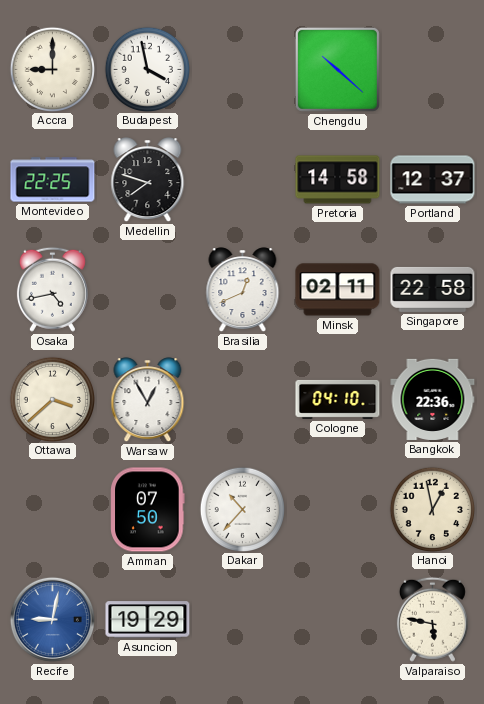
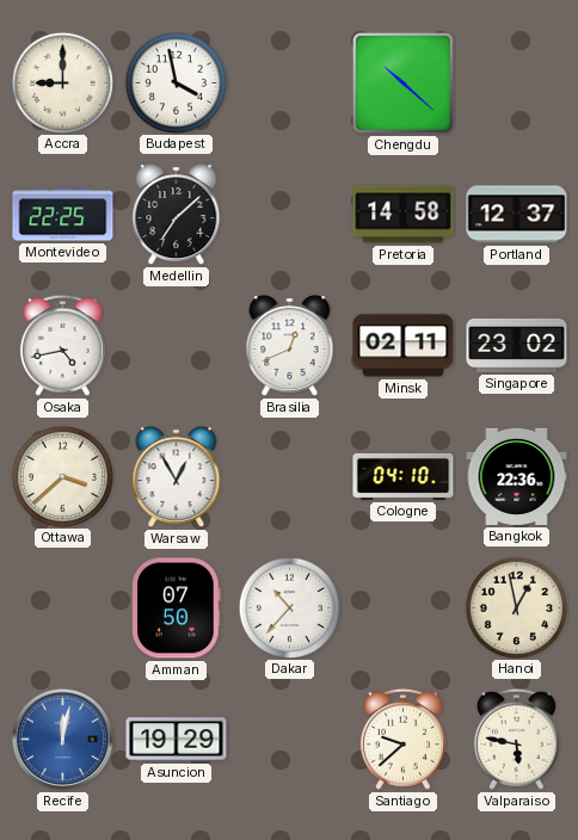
Medellin: 7:48 -> 7:08 (177, 215)
Singapore: 22:58 -> 23:02 (517, 345)
Recife: 9:02 -> 12:02 (62, 739)
Santiago: none -> 9:38 (402, 739)
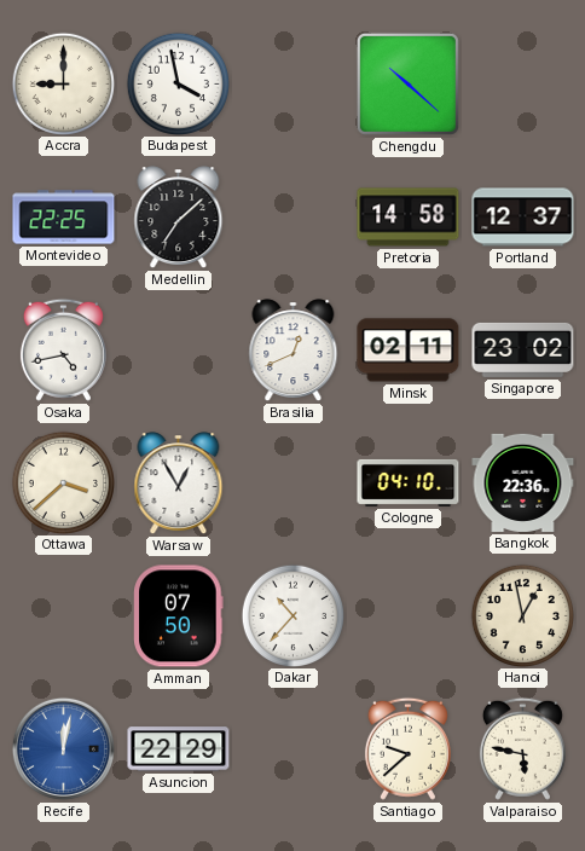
Asuncion: 19:29 -> 22:29 (179, 749)
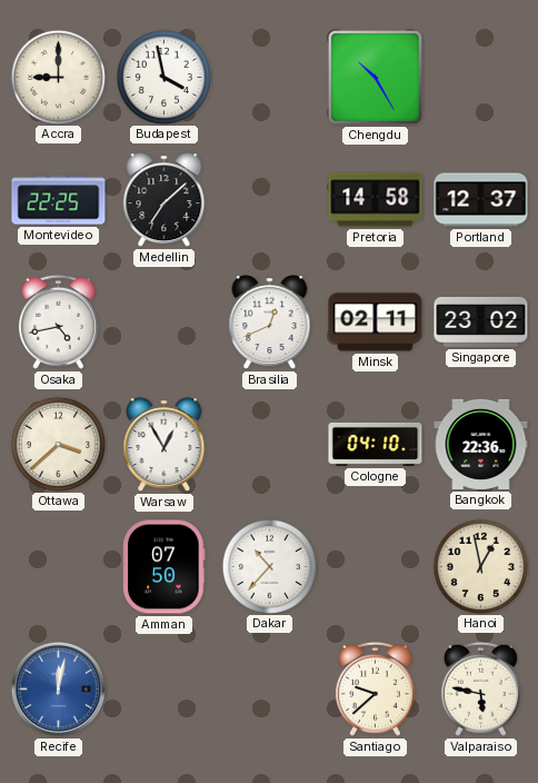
Chengdu: 10:22 -> 10:25 (375, 77)
Asuncion: 22:29 -> none (179, 749)
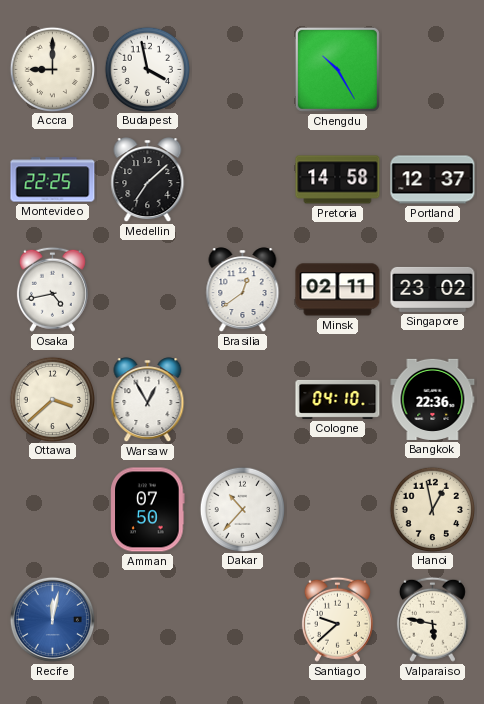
Brasilia: 12:41 -> 12:39 (243, 290)
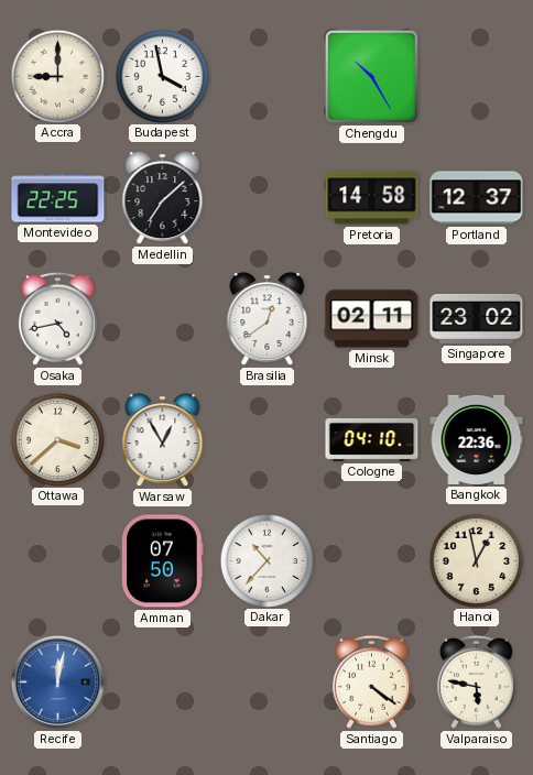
Santiago: 9:38 -> 4:21 (371, 681)
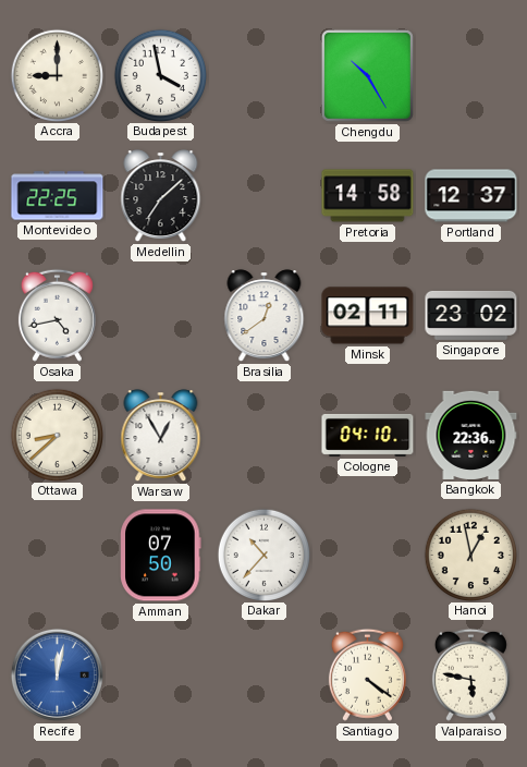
Ottawa: 3:38 -> 8:38 (57, 435)
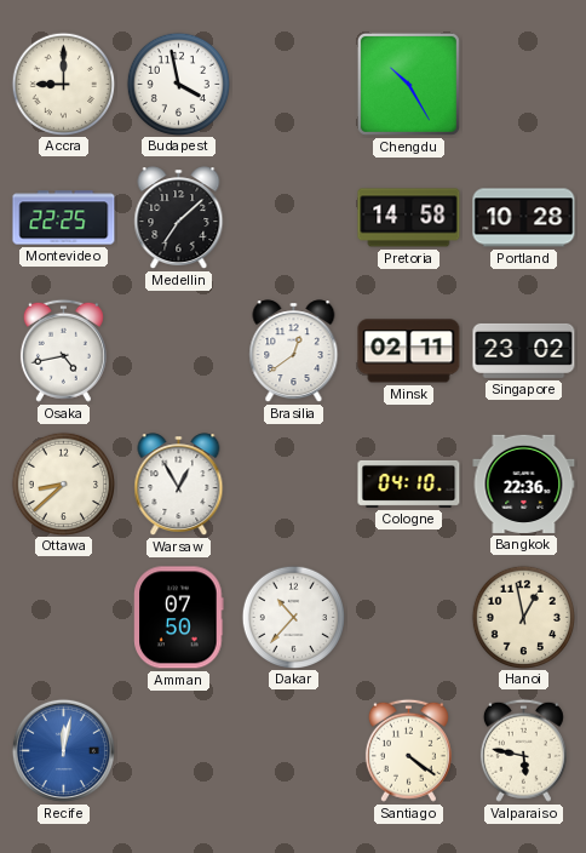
Portland: 12:37 -> 10:28 (524, 218)
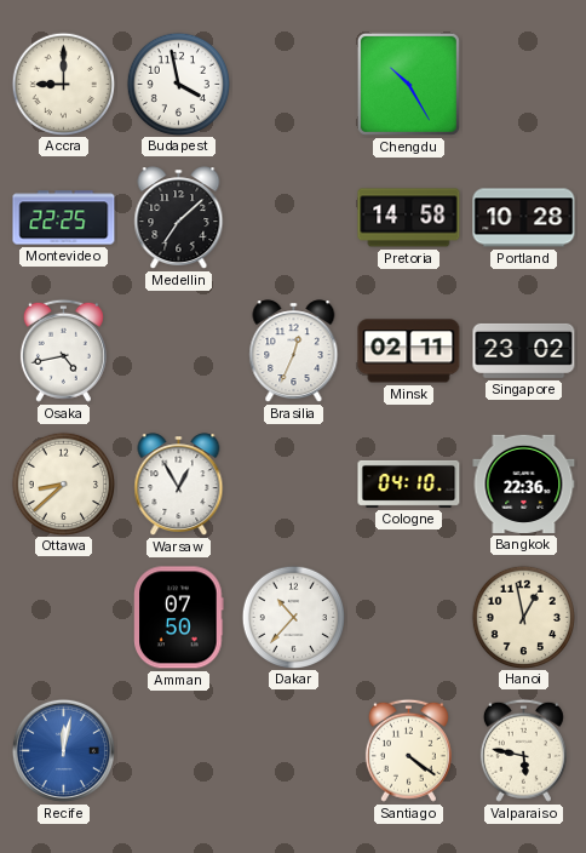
Brasilia: 12:39 -> 12:34 (294, 351)
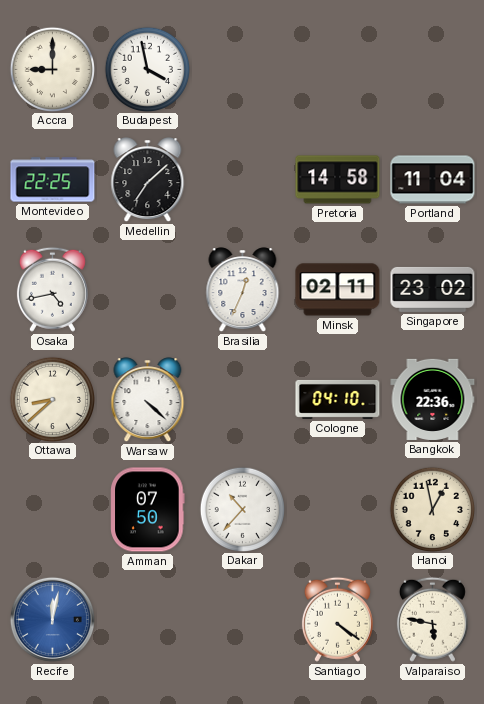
Chengdu: 10:25 -> none (408, 84)
Portland: 10:28 -> 11:04 (433, 180)
Warsaw: 12:55 -> 4:22 (148, 400)
